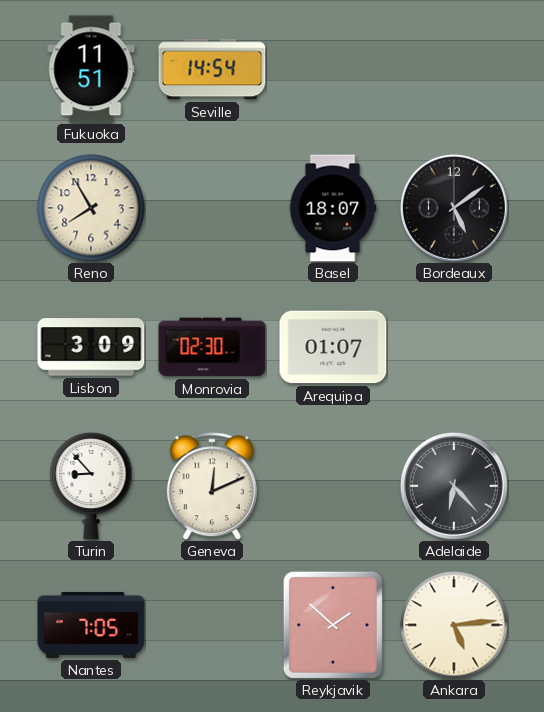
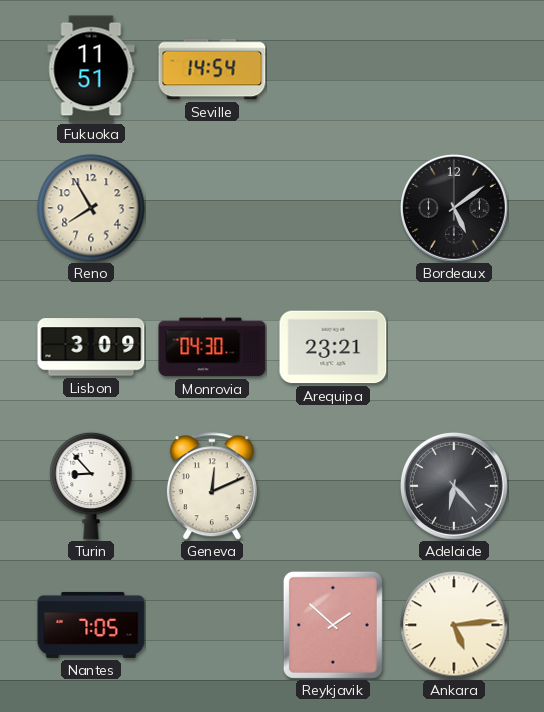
Basel: 18:07 -> none (333, 208)
Monrovia: 02:30 -> 04:30 (212, 347)
Arequipa: 01:07 -> 23:21 (333, 347)
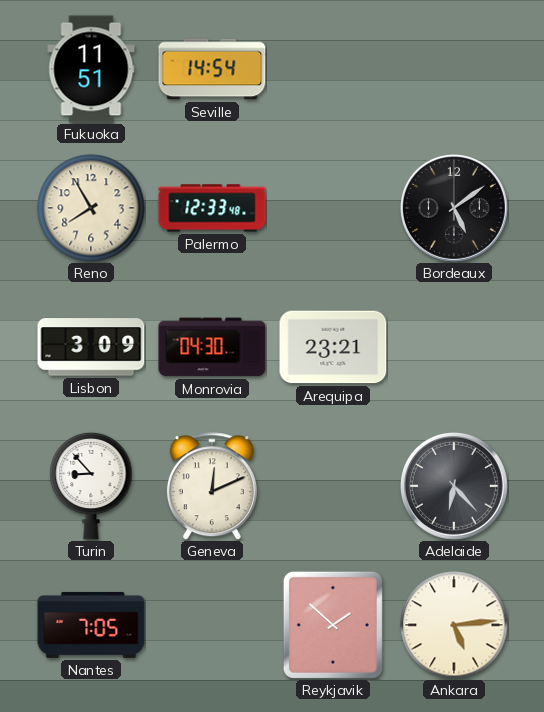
Palermo: none -> 12:33 (212, 208)
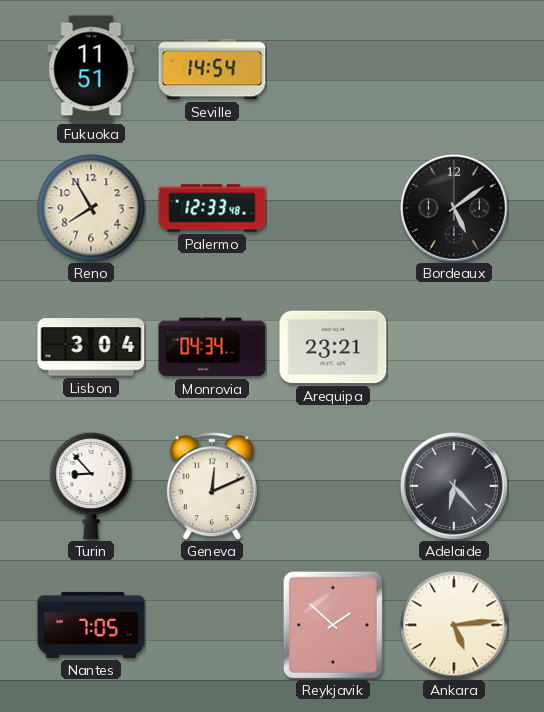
Lisbon: 3:09 -> 3:04 (91, 347)
Monrovia: 04:30 -> 04:34 (212, 347)
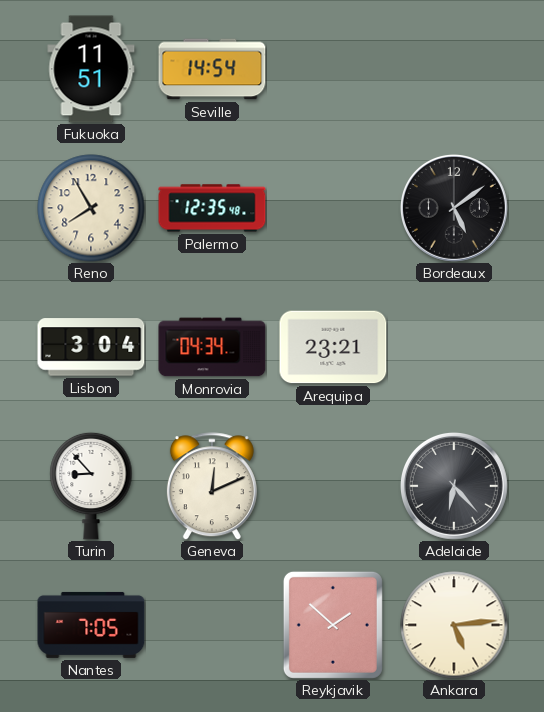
Palermo: 12:33 -> 12:35 (212, 208)
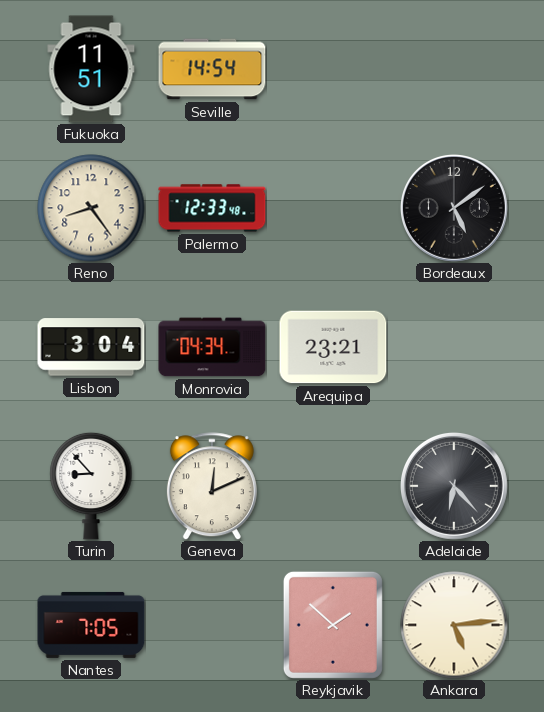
Reno: 7:55 -> 8:24 (91, 208)
Palermo: 12:35 -> 12:33 (212, 208)
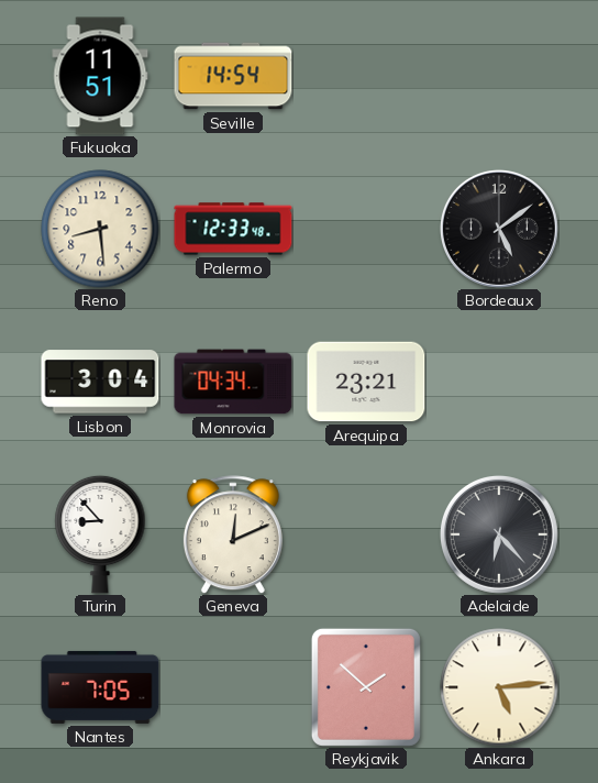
Reno: 8:24 -> 8:29 (100, 229)
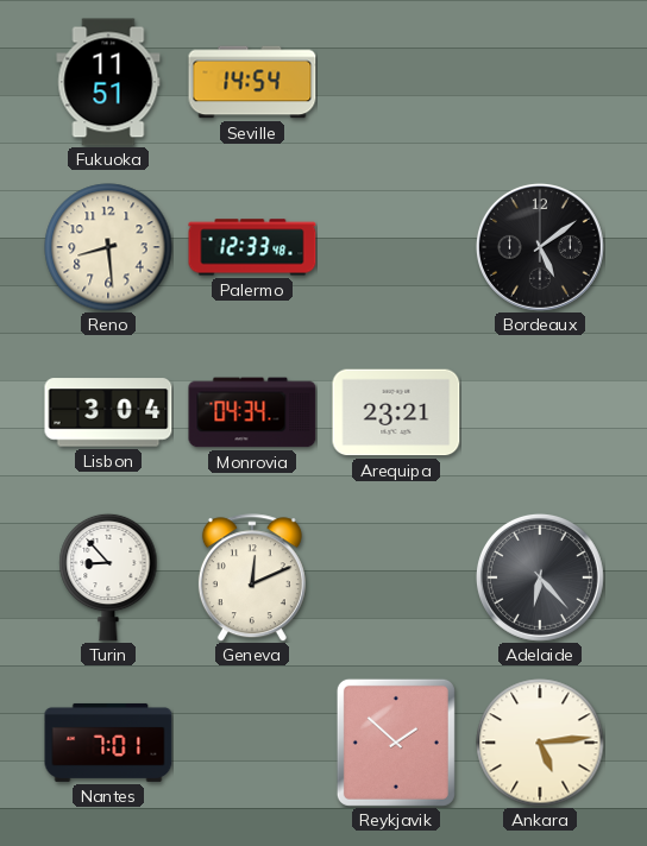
Nantes: 7:05 -> 7:01 (108, 743)
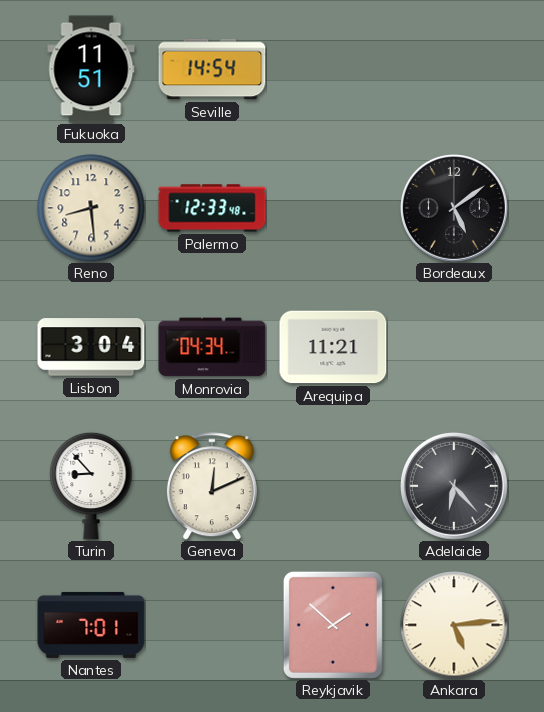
Arequipa: 23:21 -> 11:21 (333, 347)
